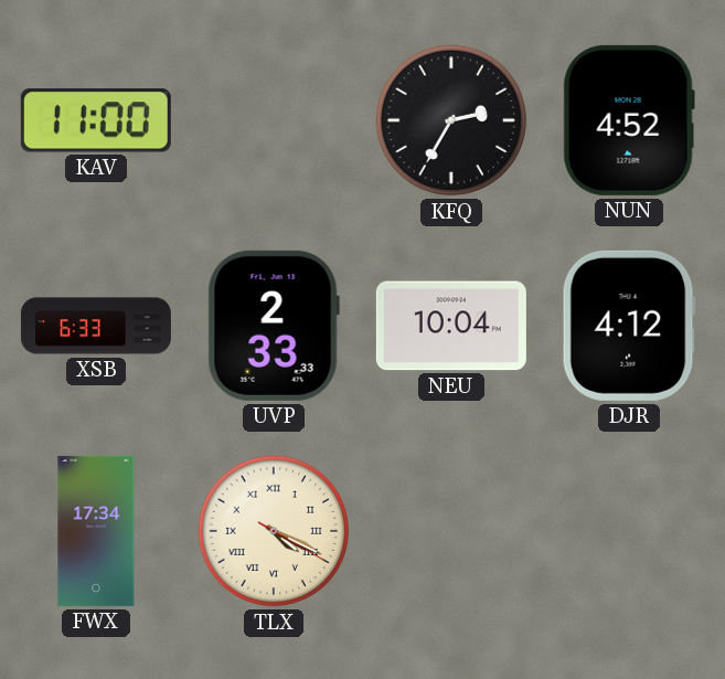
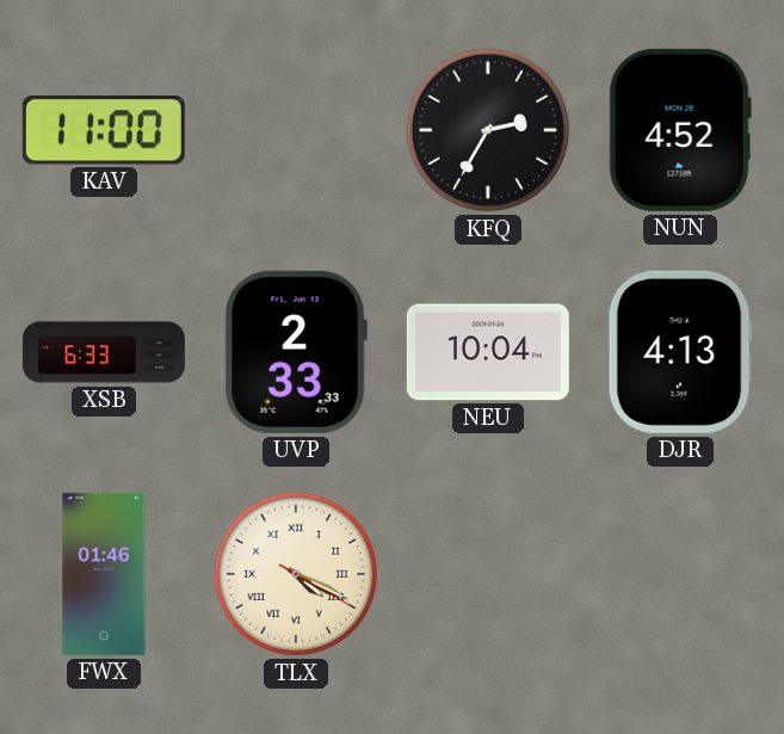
DJR: 4:12 -> 4:13 (680, 352)
FWX: 17:34 -> 01:46 (104, 574)
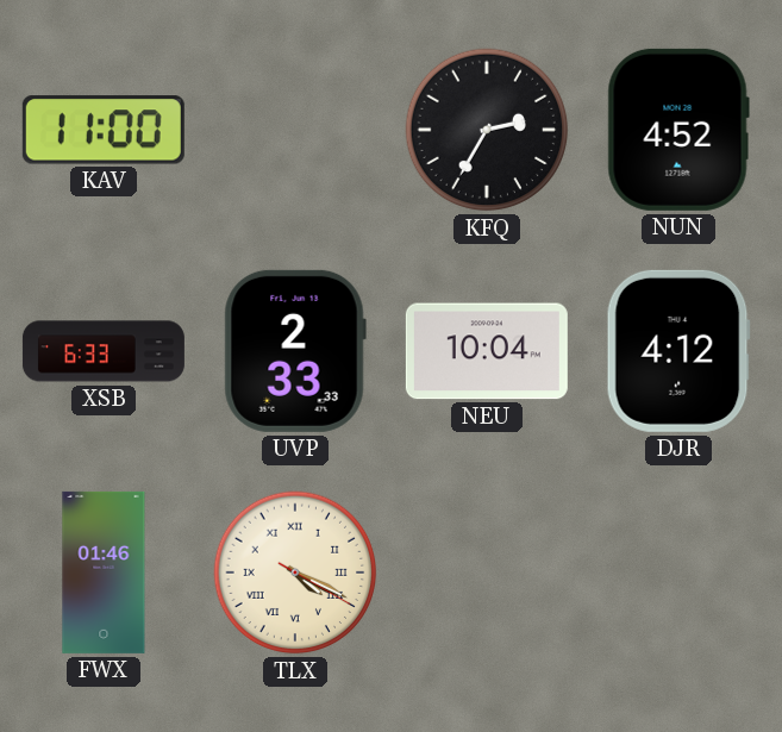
DJR: 4:13 -> 4:12 (678, 351)
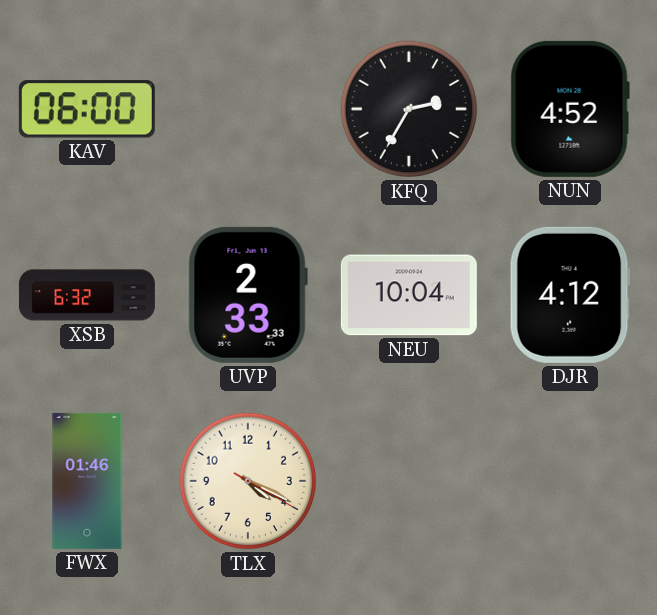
KAV: 11:00 -> 06:00 (87, 109)
XSB: 6:33 -> 6:32 (87, 295)
TLX numerals: Roman -> Arabic (248, 481)
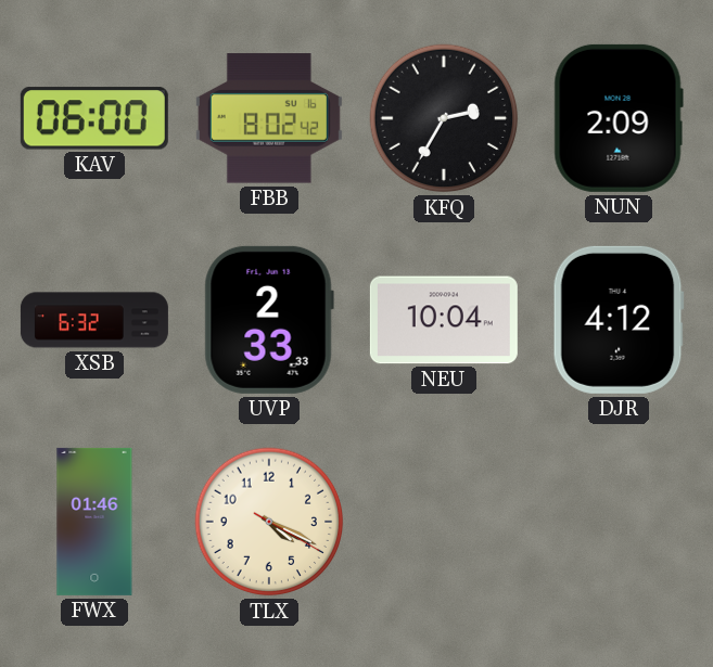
FBB: none -> 8:02 (269, 118)
NUN: 4:52 -> 2:09 (619, 118)
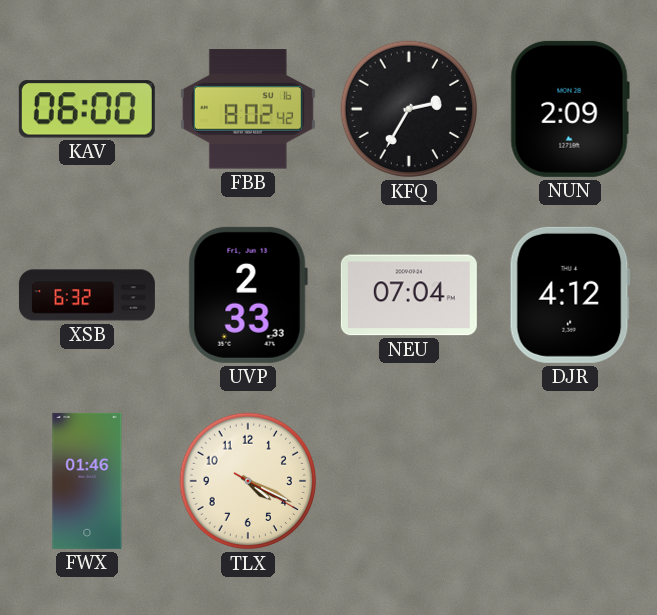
NEU: 10:04 -> 07:04 (409, 295)
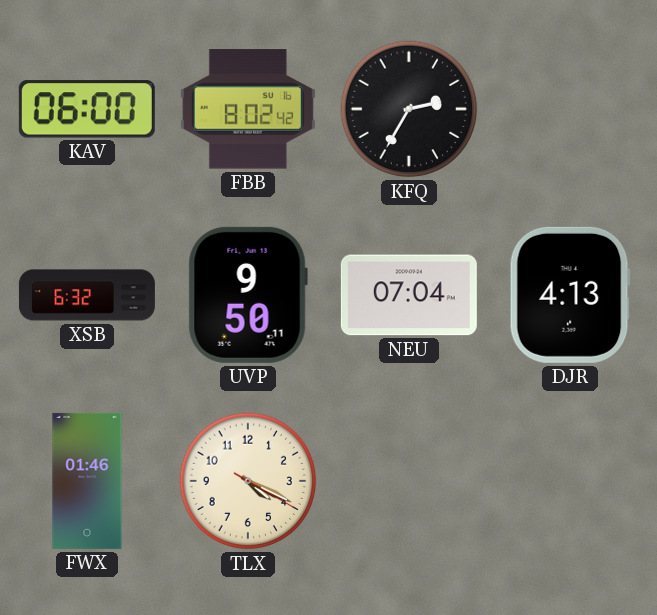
NUN: 2:09 -> none (570, 109)
UVP: 2:33 -> 9:50 (248, 295)
DJR: 4:12 -> 4:13 (570, 295)
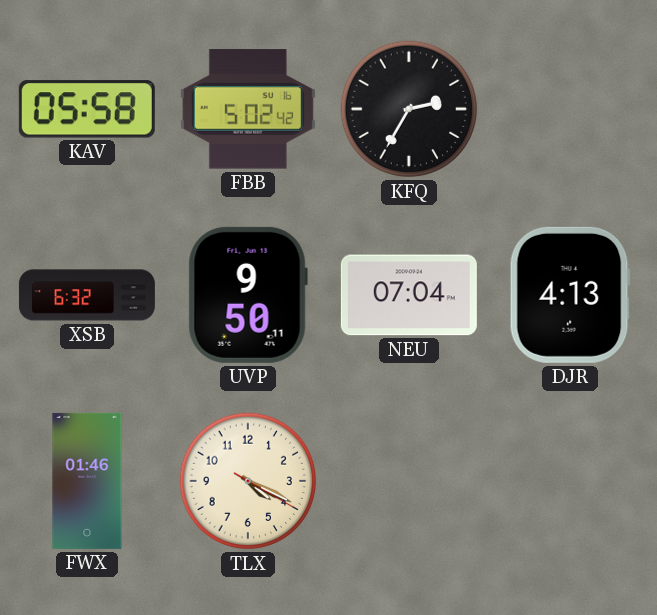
KAV: 06:00 -> 05:58 (87, 109)
FBB: 8:02 -> 5:02 (248, 109)
